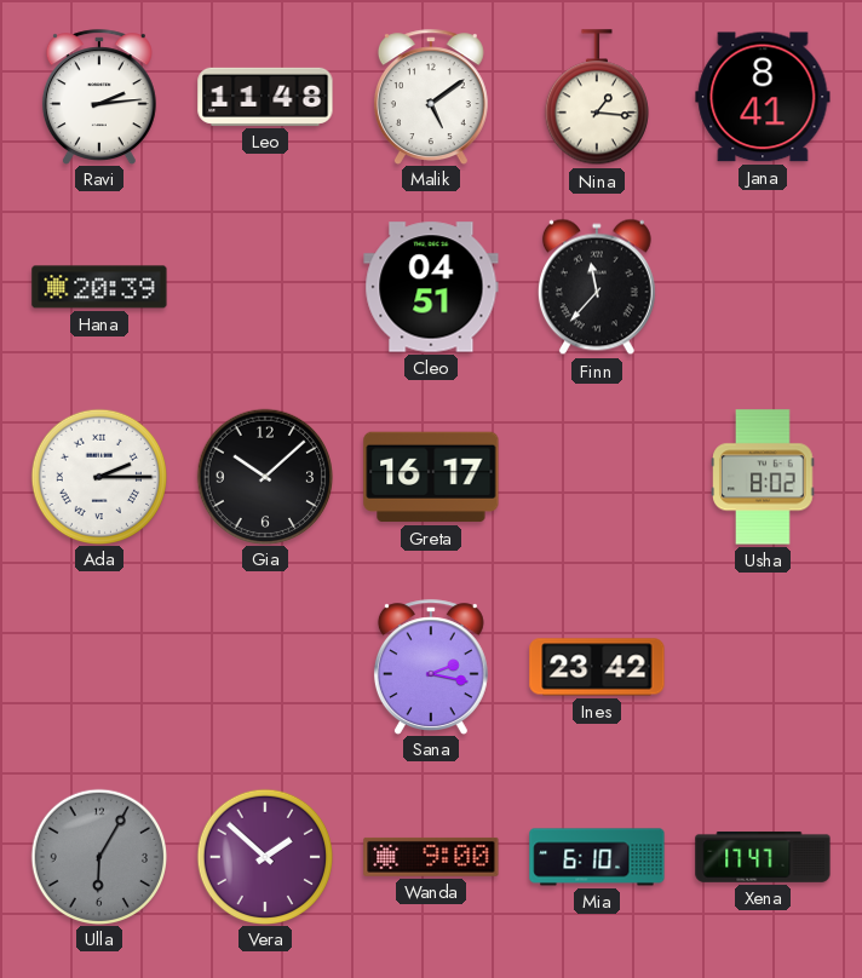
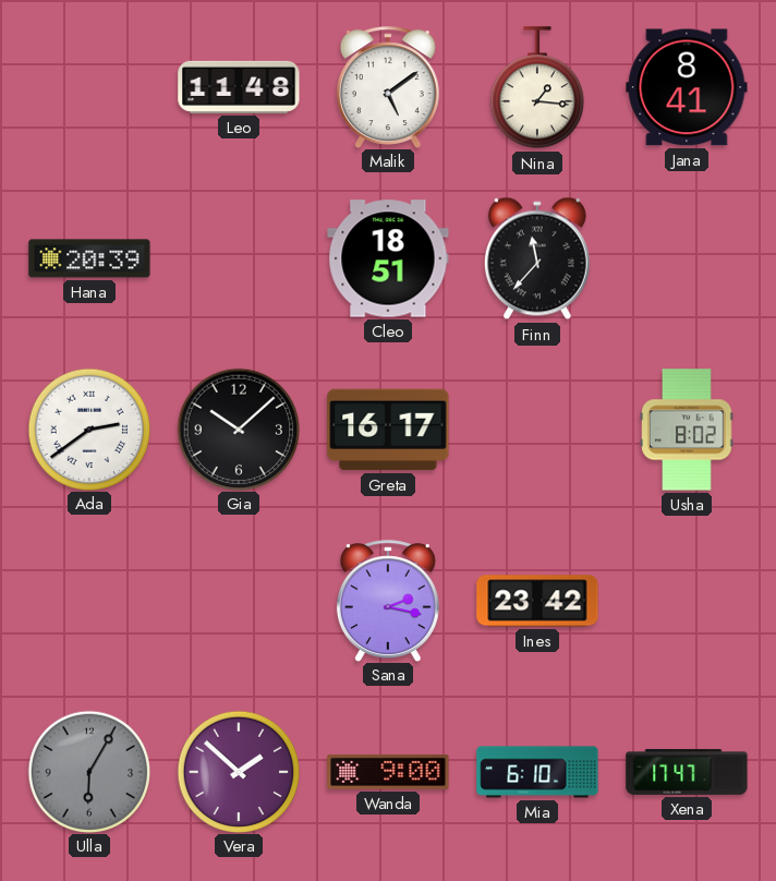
Ravi: 2:14 -> none (99, 97)
Cleo: 04:51 -> 18:51 (388, 258)
Ada: 2:15 -> 2:39 (88, 429)
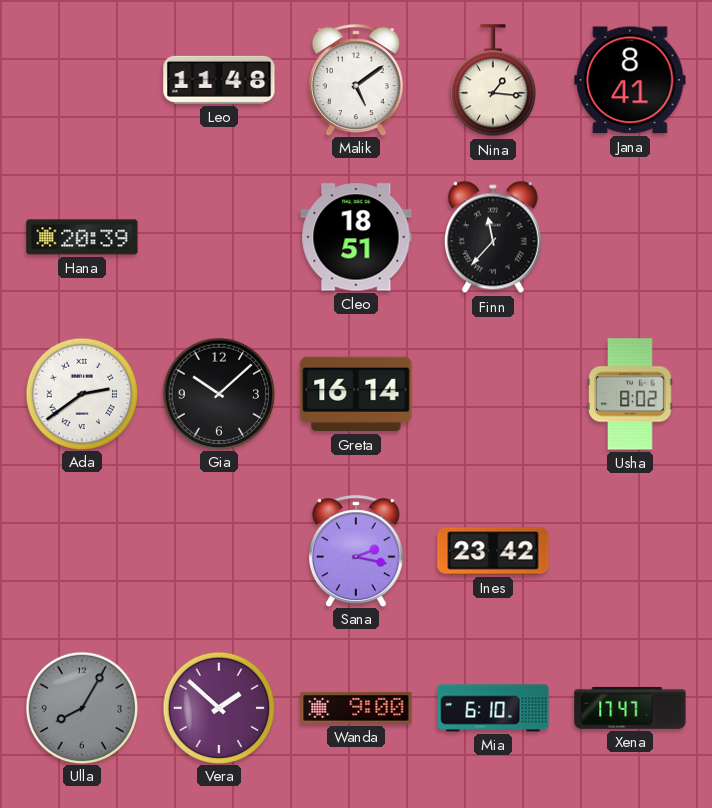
Greta: 16:17 -> 16:14 (356, 394)
Ulla: 6:05 -> 8:05 (81, 707)
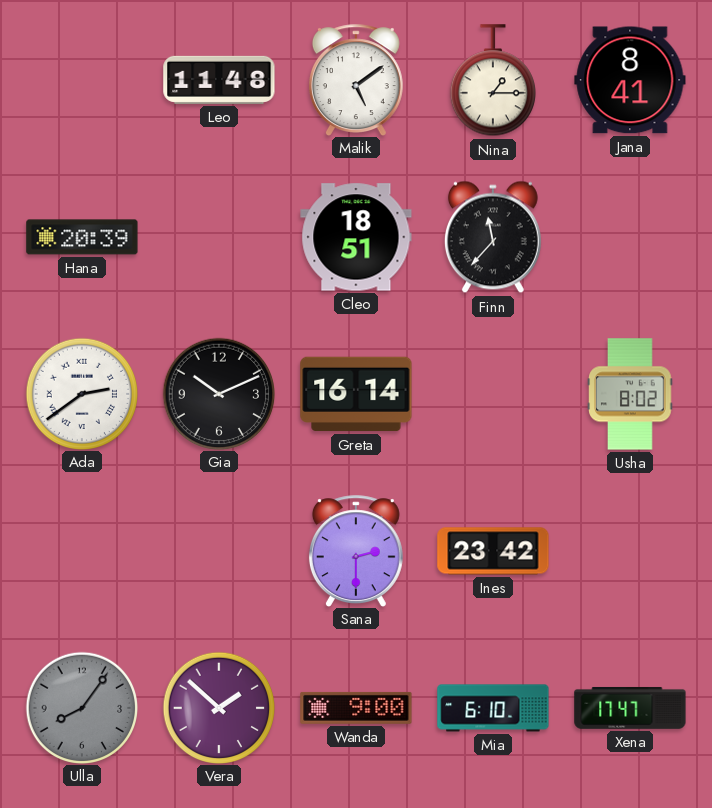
Nina: 1:16 -> 1:15 (493, 81)
Gia: 10:08 -> 10:11 (218, 393)
Sana: 2:17 -> 2:30 (356, 551)
Ulla: 8:05 -> 8:06 (81, 707)
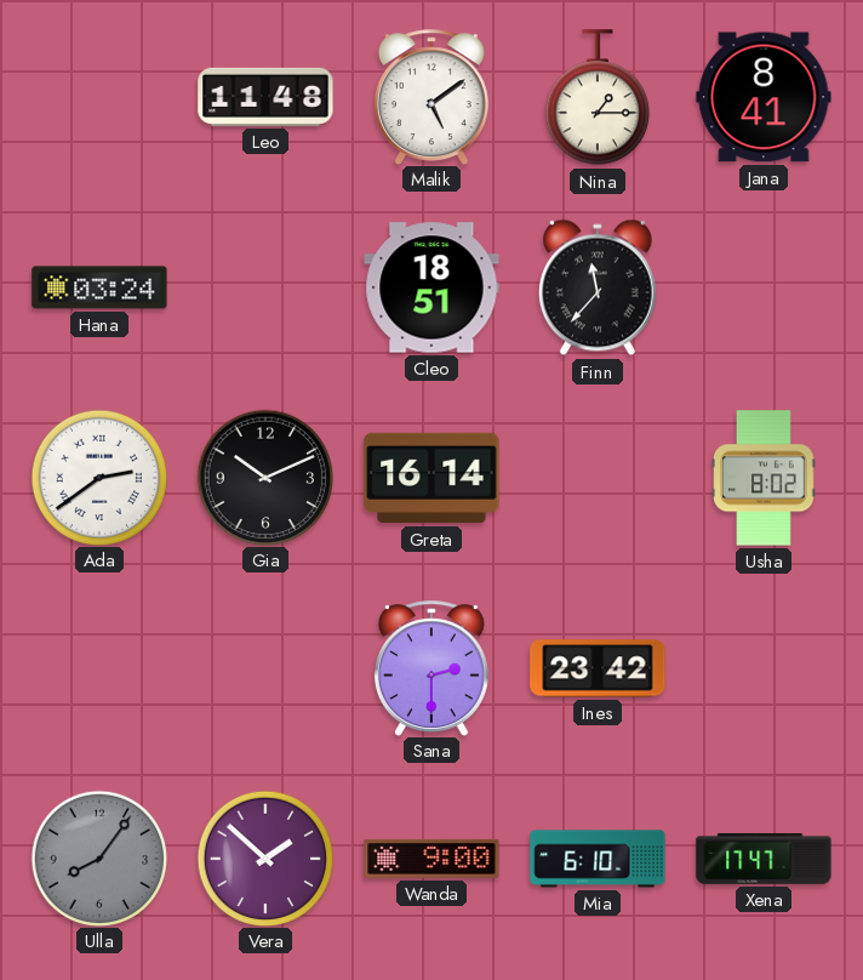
Hana: 20:39 -> 03:24 (99, 287)
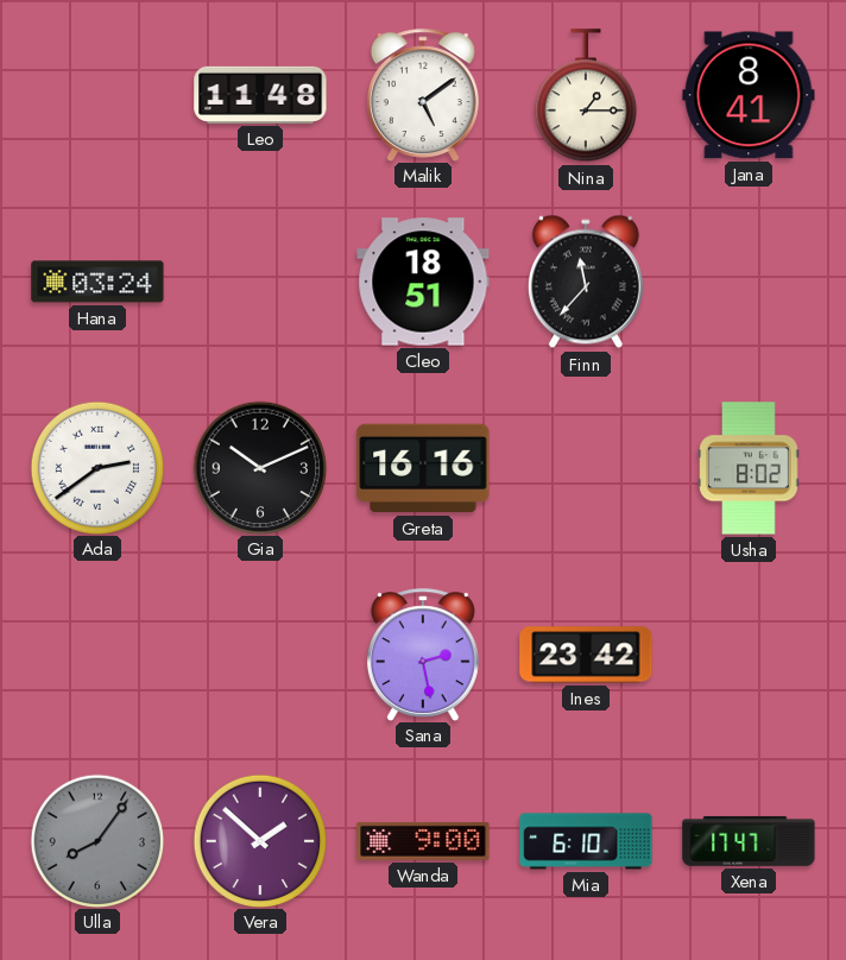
Greta: 16:14 -> 16:16 (423, 468)
Sana: 2:30 -> 2:28 (423, 655)
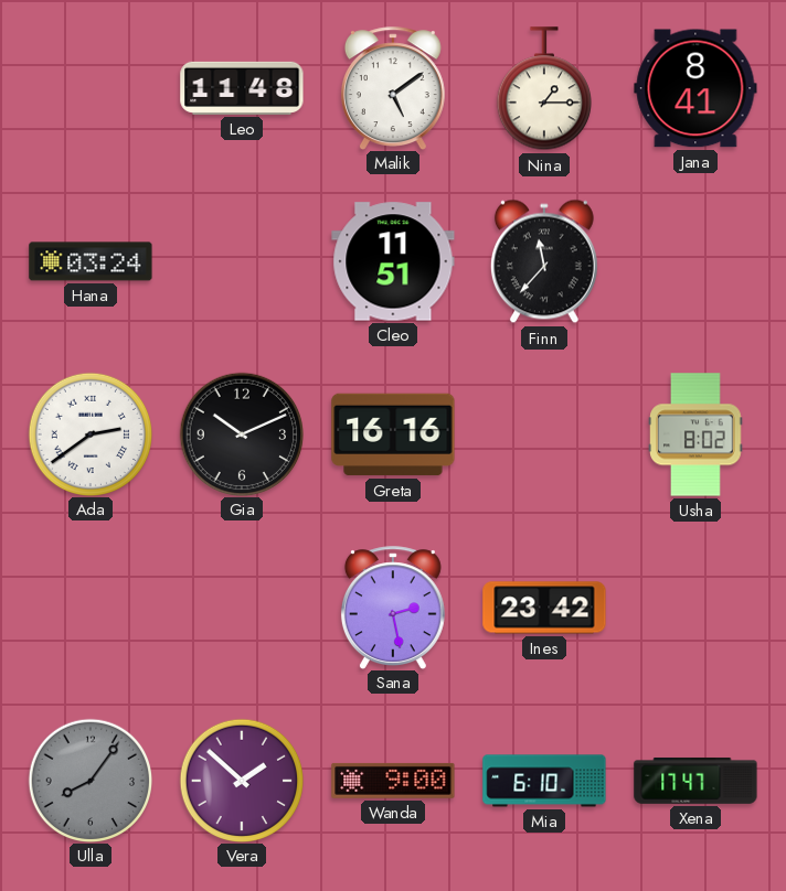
Cleo: 18:51 -> 11:51 (393, 261)
